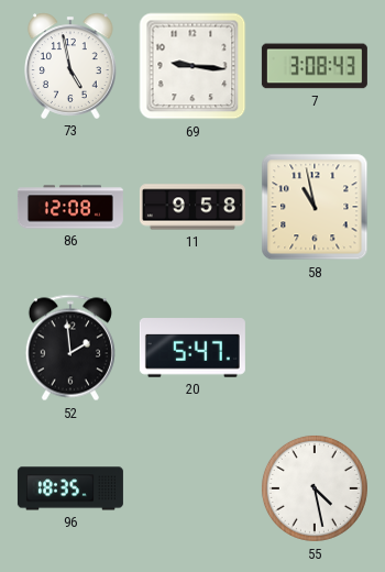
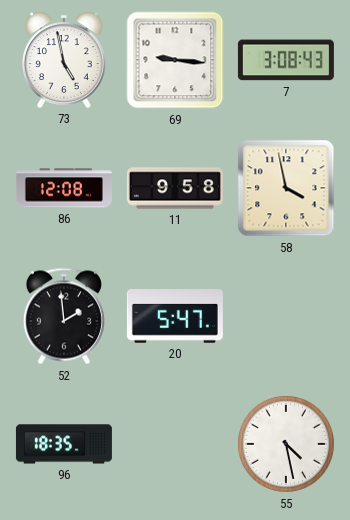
58: 10:58 -> 3:58 (286, 188)
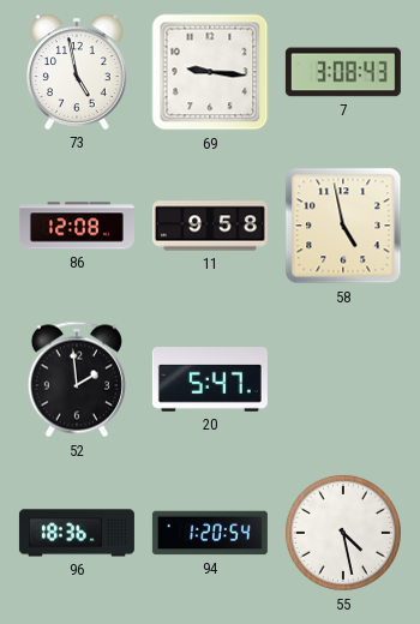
58: 3:58 -> 4:58 (343, 226)
96: 18:35 -> 18:36 (77, 533)
94: none -> 1:20 (210, 533)
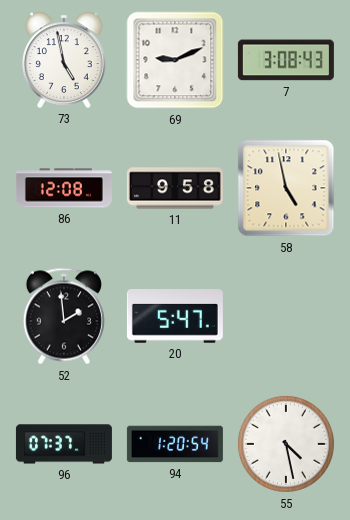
69: 9:16 -> 9:11 (175, 60)
96: 18:36 -> 07:37 (64, 444)
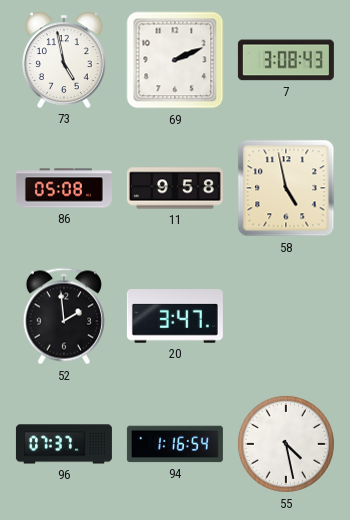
69: 9:11 -> 2:11 (175, 60)
86: 12:08 -> 05:08 (64, 188)
20: 5:47 -> 3:47 (175, 316)
94: 1:20 -> 1:16 (175, 444)
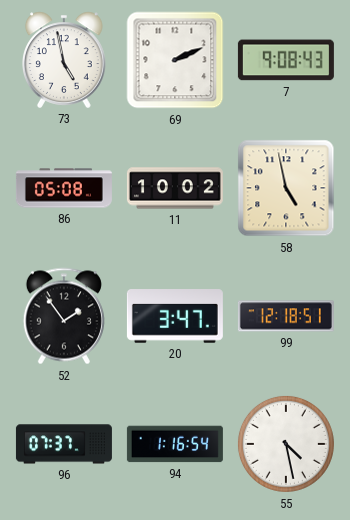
7: 3:08 -> 9:08 (286, 60)
11: 9:58 -> 10:02 (175, 188)
52: 1:59 -> 1:54 (64, 316)
99: none -> 12:18 (286, 316)
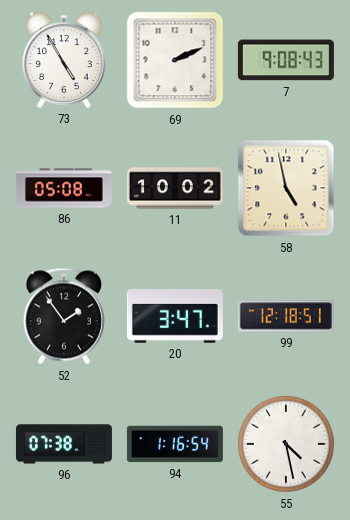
73: 4:58 -> 4:55 (65, 60)
96: 07:37 -> 07:38 (64, 444)
